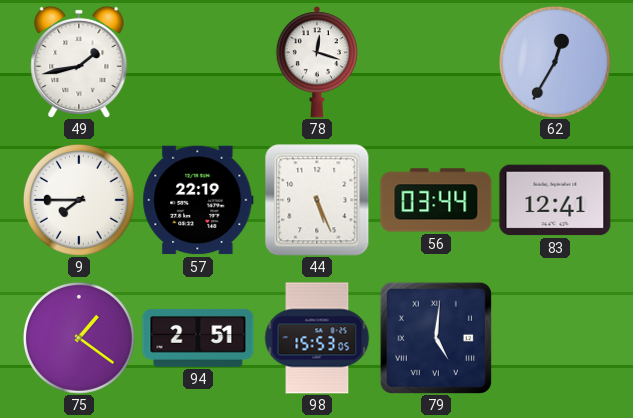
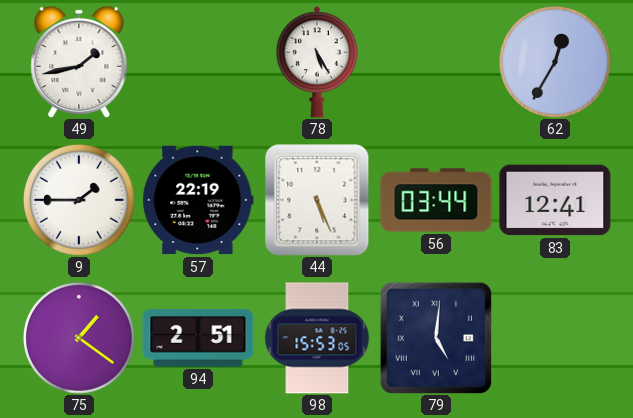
78: 12:18 -> 5:25 (316, 62)
9: 7:45 -> 1:45 (79, 200)
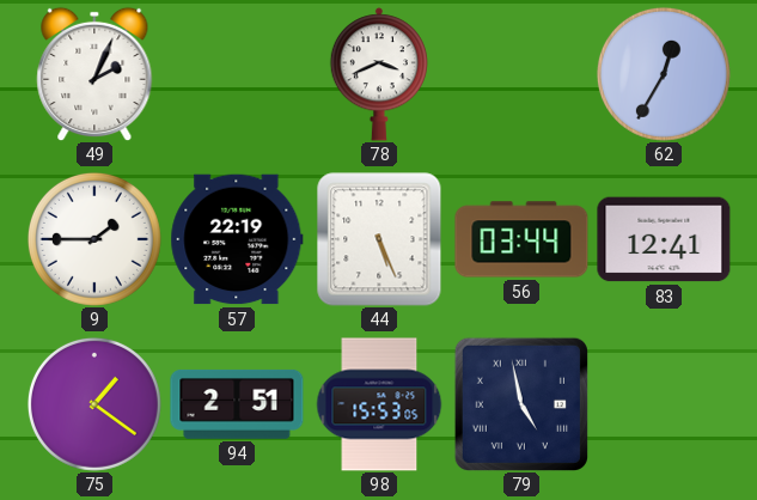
49: 1:43 -> 2:04 (94, 74)
78: 5:25 -> 3:41 (378, 74)
79: 5:01 -> 4:58 (521, 404)
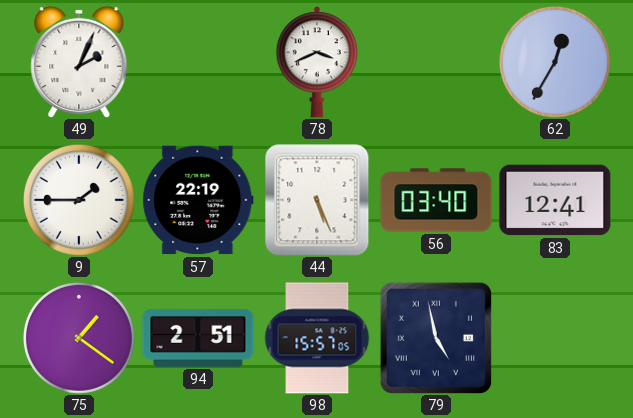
56: 03:44 -> 03:40 (436, 200)
98: 15:53 -> 15:57 (317, 338)
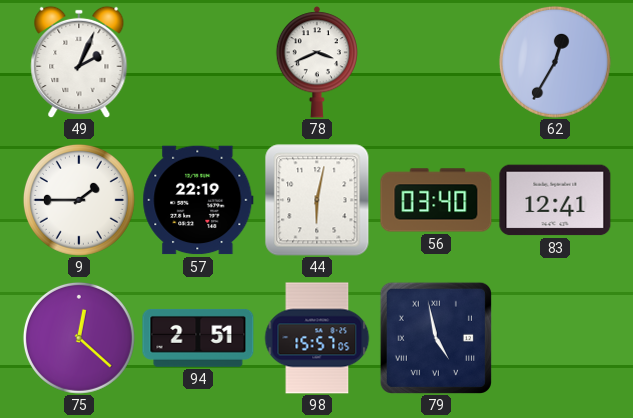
44: 5:26 -> 6:02 (317, 200)
75: 1:21 -> 12:22 (79, 338)
